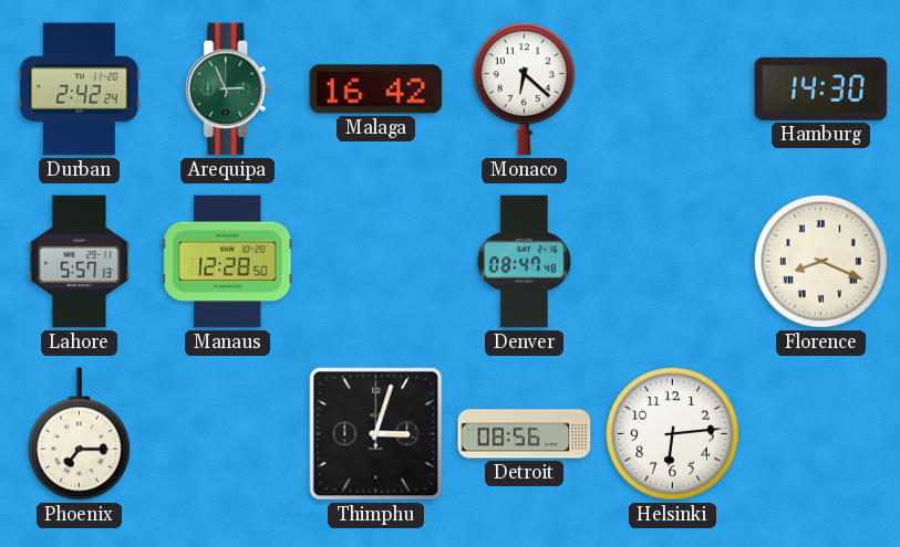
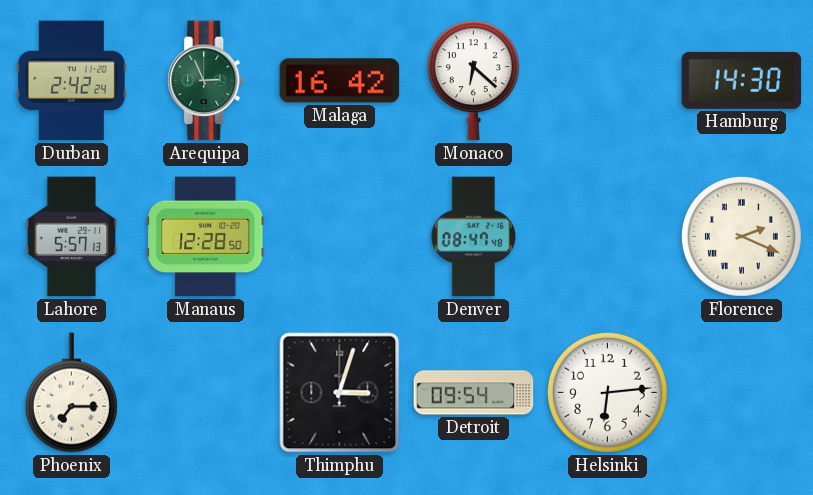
Florence: 8:19 -> 2:19 (741, 236)
Detroit: 08:56 -> 09:54 (474, 393)
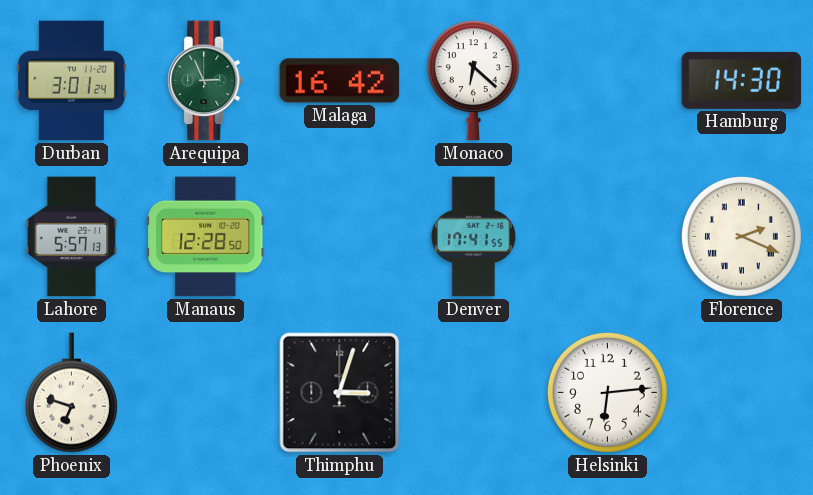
Durban: 2:42 -> 3:01 (72, 81)
Denver: 08:47 -> 17:41 (473, 237)
Phoenix: 7:15 -> 6:48 (71, 393)
Detroit: 09:54 -> none (474, 393)
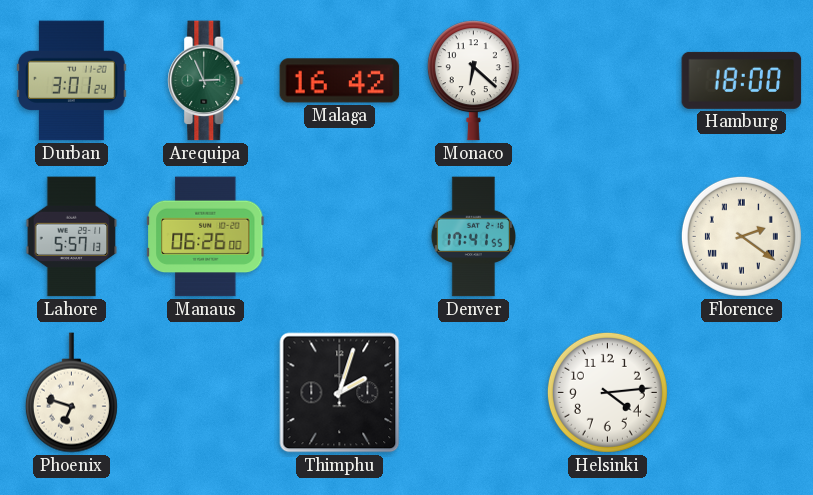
Hamburg: 14:30 -> 18:00 (742, 80)
Manaus: 12:28 -> 06:26 (206, 237)
Florence: 2:19 -> 2:21 (741, 236)
Thimphu: 3:03 -> 2:03 (340, 393)
Helsinki: 6:14 -> 4:14 (607, 392)
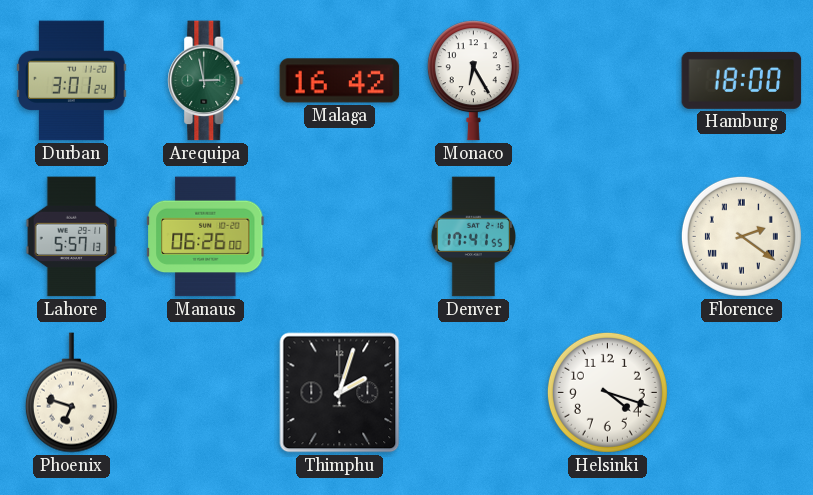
Arequipa: 2:56 -> 2:58 (206, 81)
Monaco: 6:22 -> 6:25 (473, 81)
Helsinki: 4:14 -> 4:18 (607, 392)
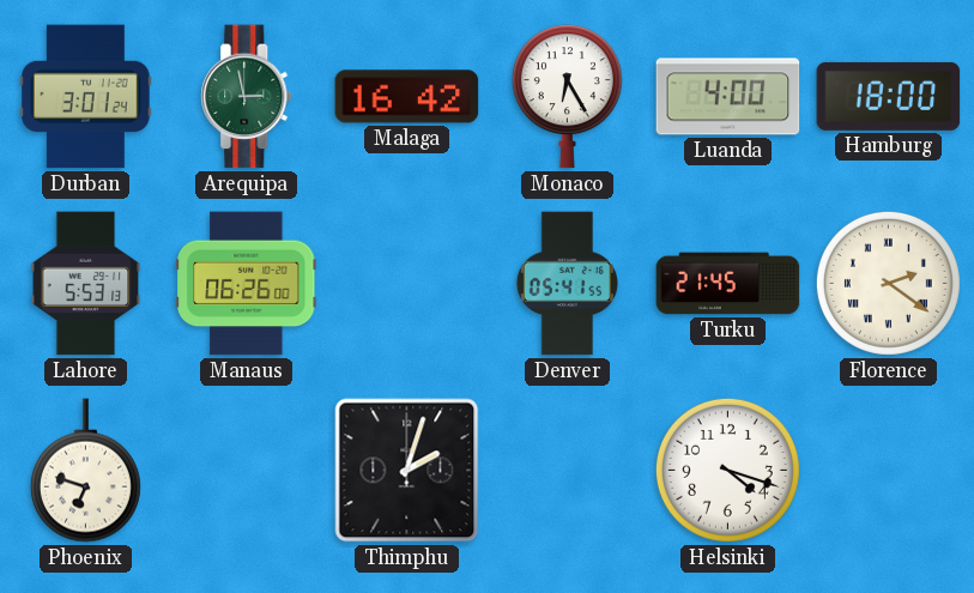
Luanda: none -> 4:00 (728, 97)
Lahore: 5:57 -> 5:53 (86, 284)
Denver: 17:41 -> 05:41 (567, 284)
Turku: none -> 21:45 (728, 284)
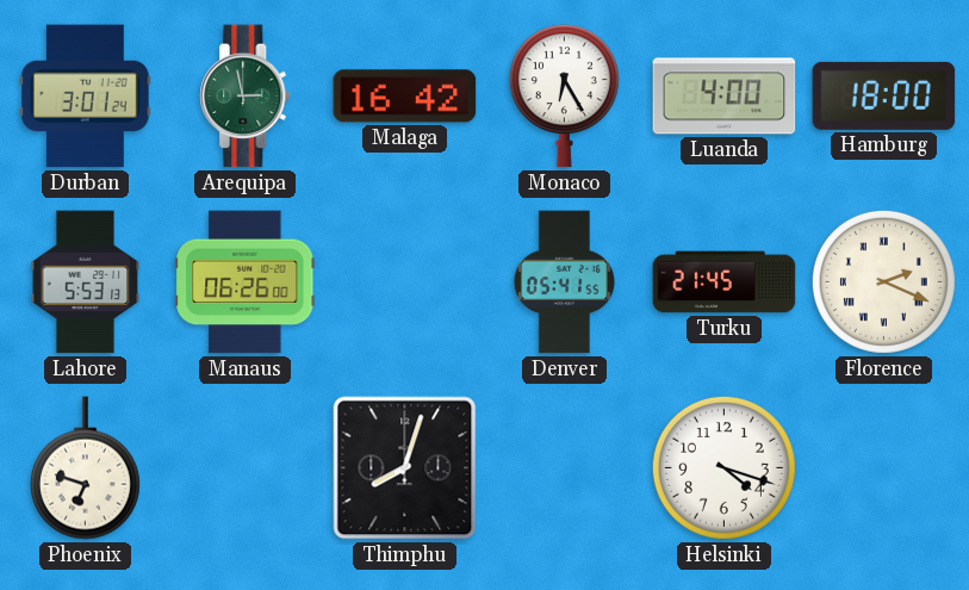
Florence: 2:21 -> 2:19 (883, 281)
Thimphu: 2:03 -> 8:03 (405, 468)
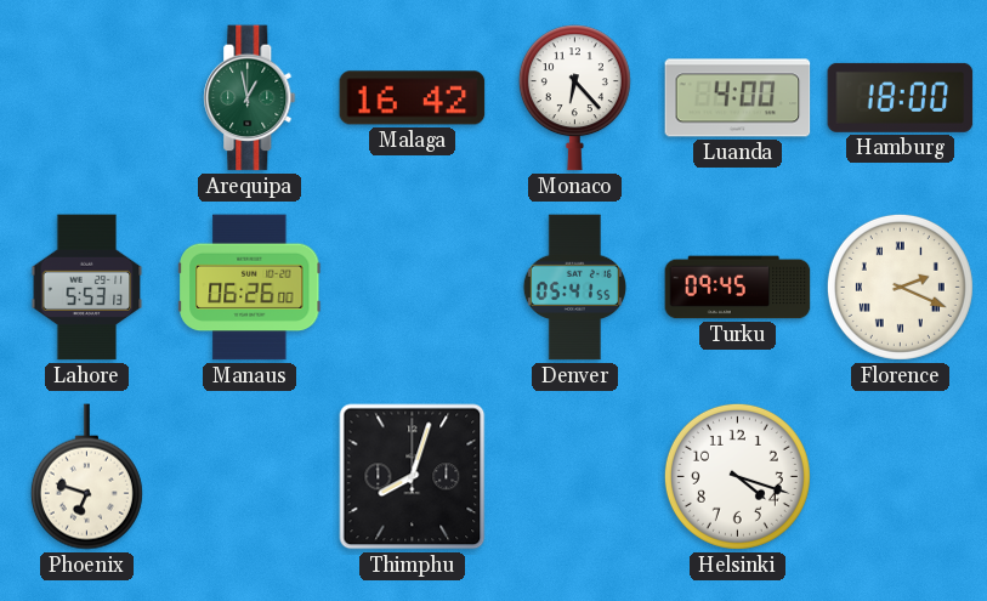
Durban: 3:01 -> none (86, 97)
Arequipa: 2:58 -> 12:58 (250, 98)
Monaco: 6:25 -> 6:23 (574, 98)
Turku: 21:45 -> 09:45 (738, 288)
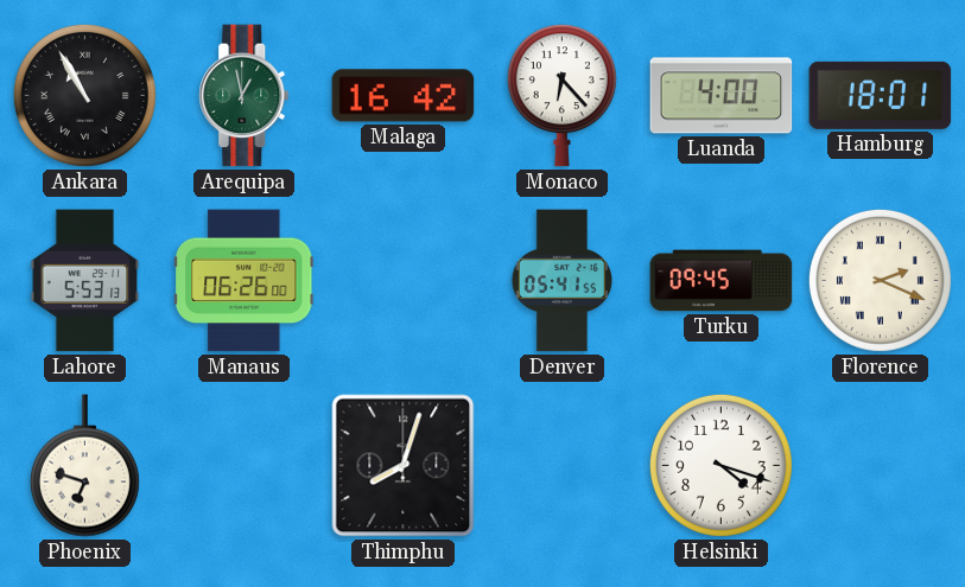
Ankara: none -> 10:55 (84, 95)
Hamburg: 18:00 -> 18:01 (881, 95)
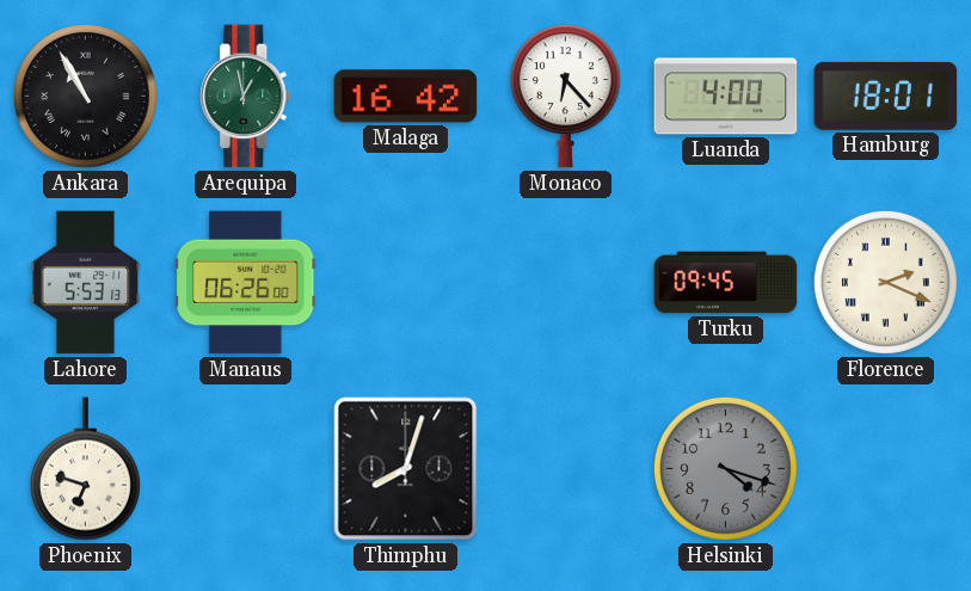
Denver: 05:41 -> none (561, 281)
Helsinki dial: white -> grey (725, 468)
